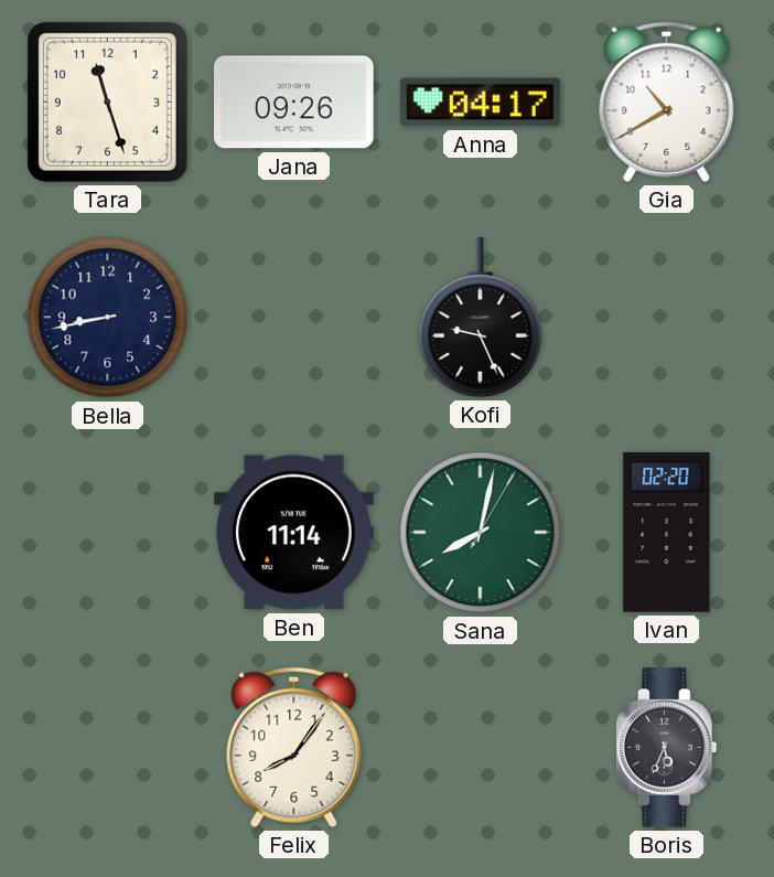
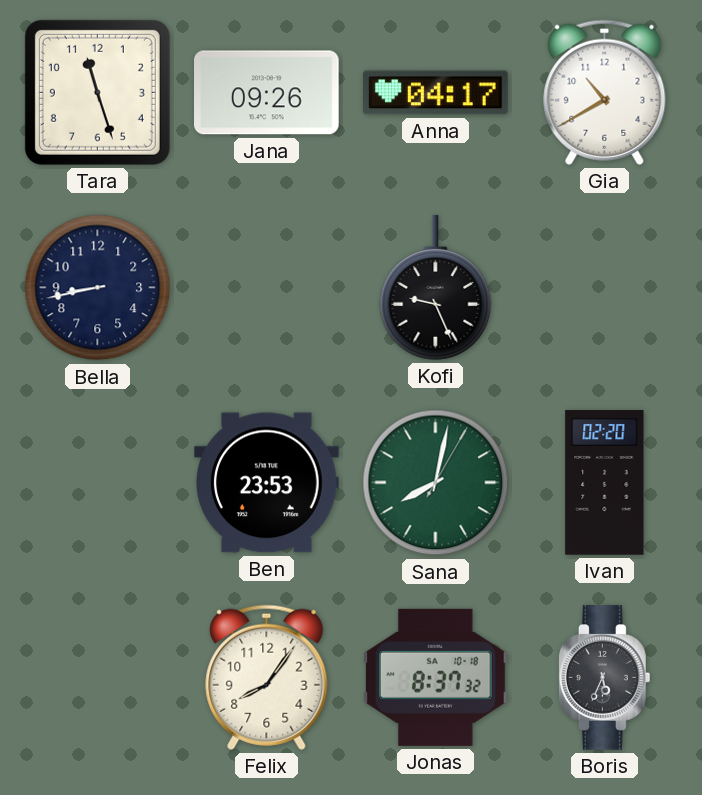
Ben: 11:14 -> 23:53 (267, 483)
Jonas: none -> 8:37 (436, 677)
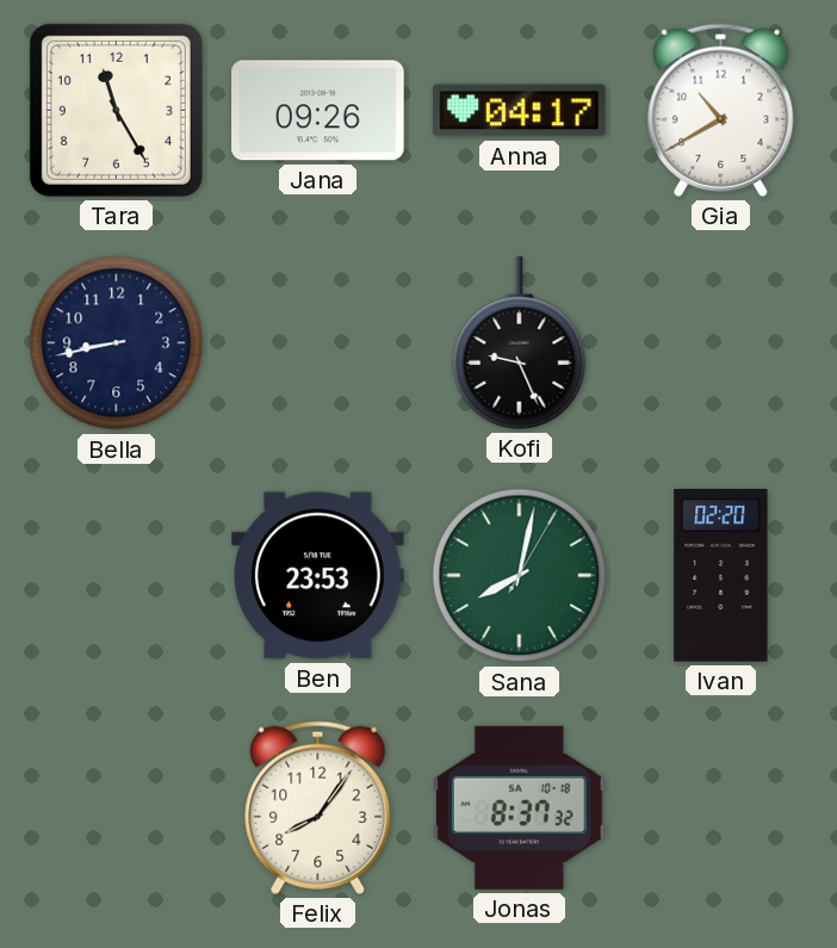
Tara: 11:27 -> 11:25 (116, 110)
Boris: 5:34 -> none (605, 678)
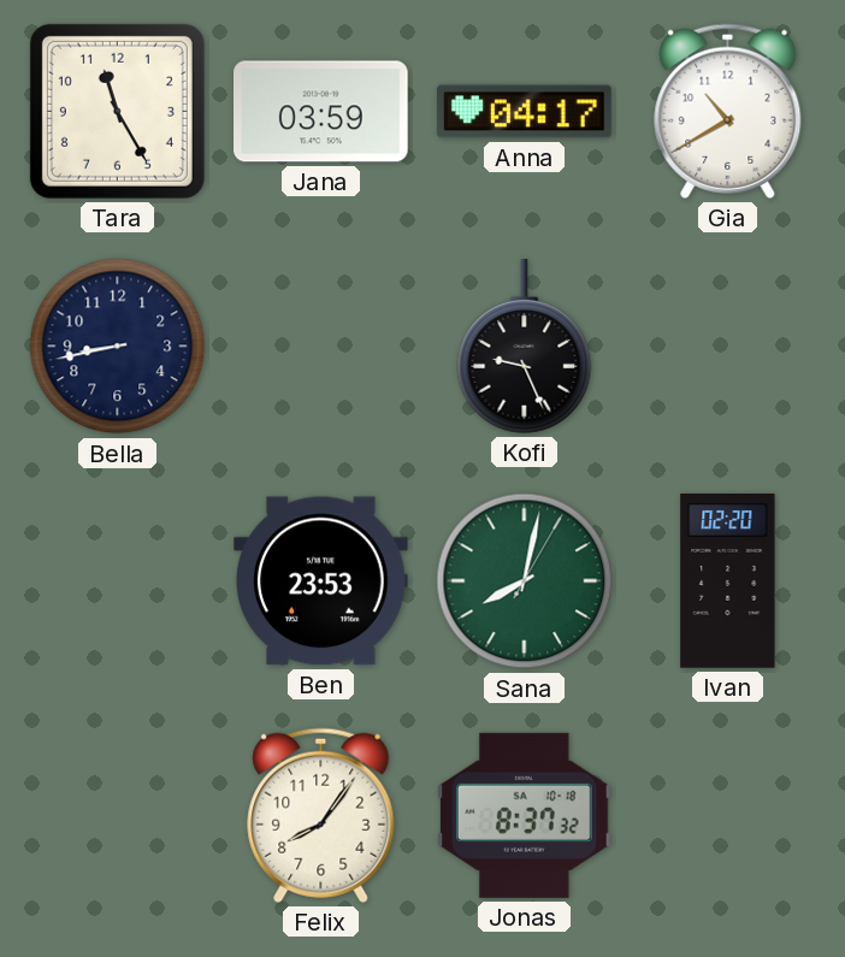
Jana: 09:26 -> 03:59 (321, 112)
